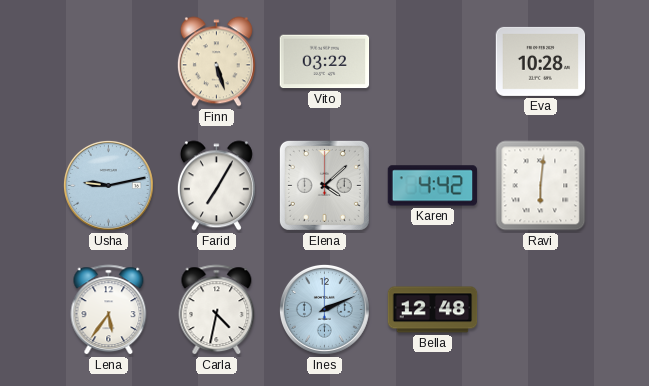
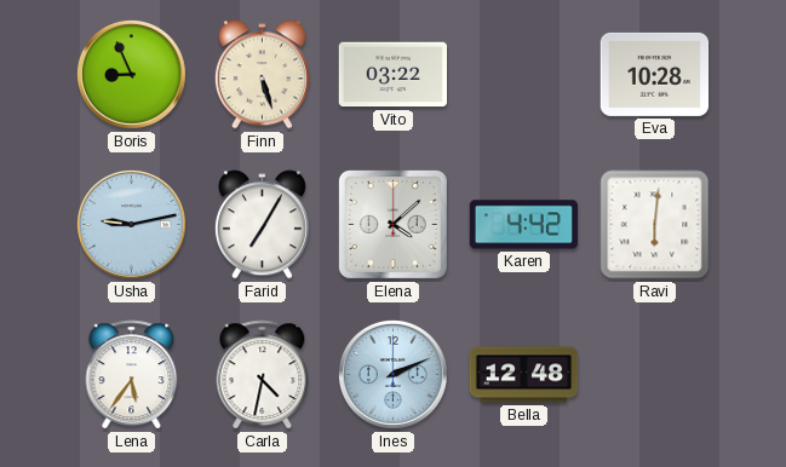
Boris: none -> 8:56 (131, 74)
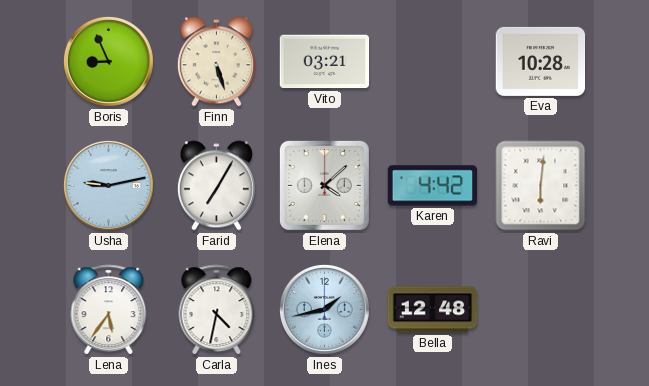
Vito: 03:22 -> 03:21 (325, 62)
Ines: 2:11 -> 1:43 (324, 309)
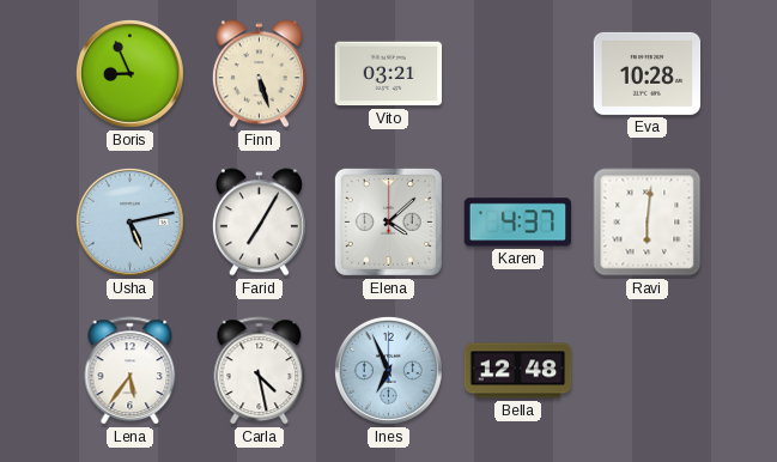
Usha: 9:13 -> 5:13 (129, 221)
Karen: 4:42 -> 4:37 (518, 223)
Carla: 4:32 -> 4:28 (260, 371)
Ines: 1:43 -> 6:56 (388, 370)
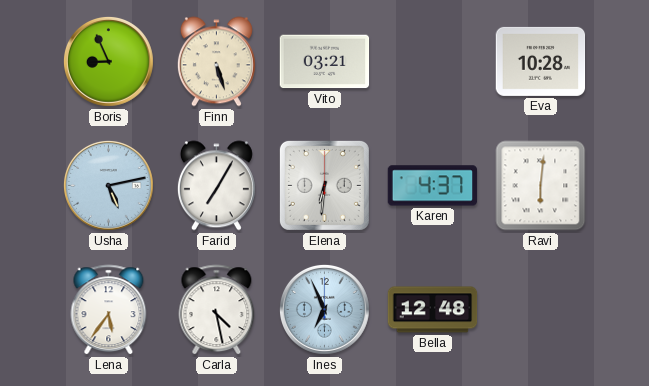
Elena: 4:08 -> 6:31 (324, 185)
